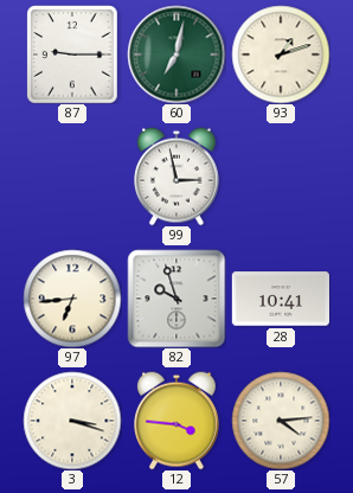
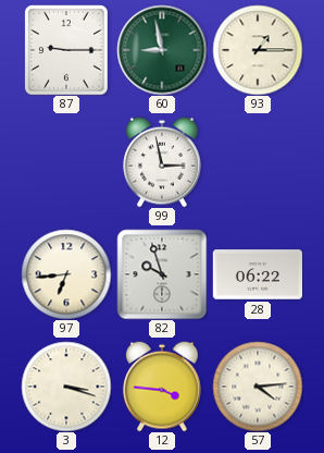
60: 7:02 -> 8:58 (162, 50)
93: 1:12 -> 1:15 (258, 50)
28: 10:41 -> 06:22 (257, 274)
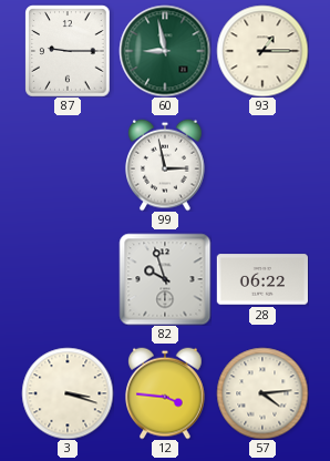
97: 6:44 -> none (66, 274)
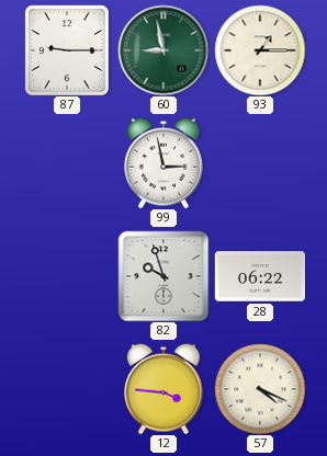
3: 3:18 -> none (68, 393)
57: 4:14 -> 4:19 (260, 389)
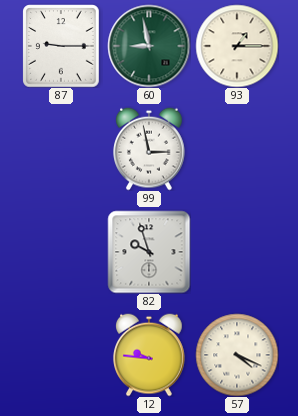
28: 06:22 -> none (259, 276)
12: 3:46 -> 9:46 (149, 355)
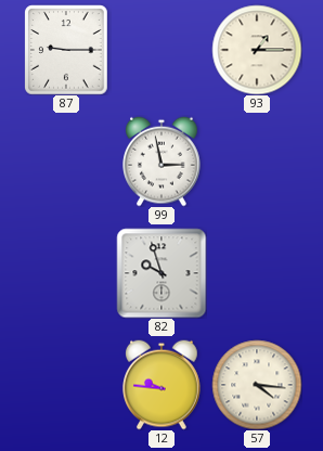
60: 8:58 -> none (149, 46)
57: 4:19 -> 4:16 (257, 385)
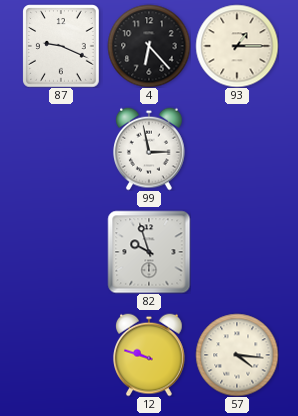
87: 9:15 -> 9:19 (61, 46)
4: none -> 6:23 (149, 46)
12: 9:46 -> 9:48 (149, 355)
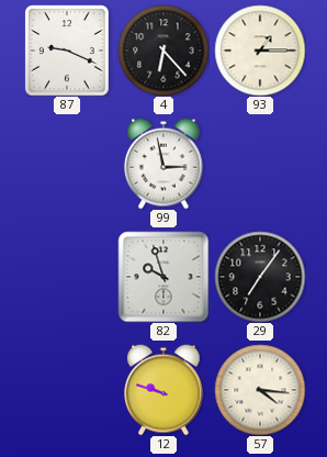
29: none -> 7:06 (260, 277)
